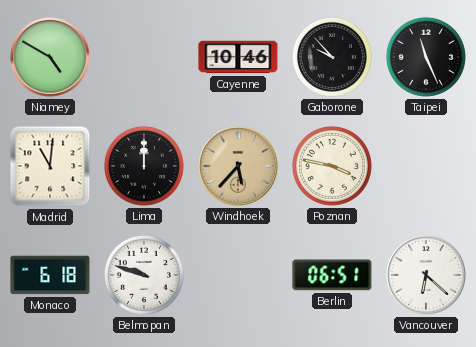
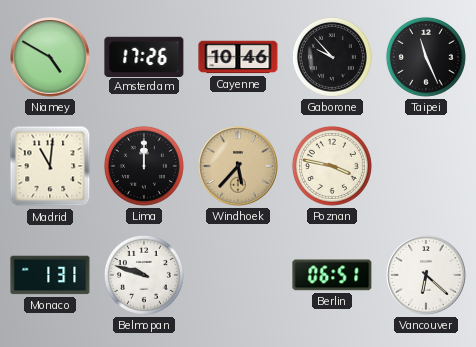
Amsterdam: none -> 17:26 (144, 56)
Monaco: 6:18 -> 1:31 (50, 275)
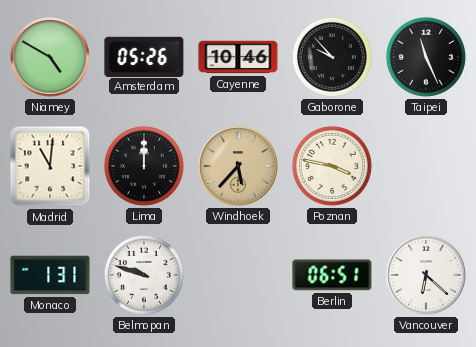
Amsterdam: 17:26 -> 05:26 (144, 56)
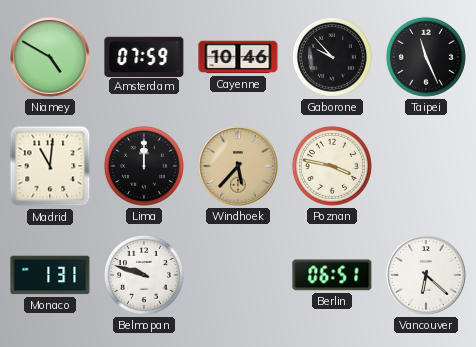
Amsterdam: 05:26 -> 07:59 (144, 56)
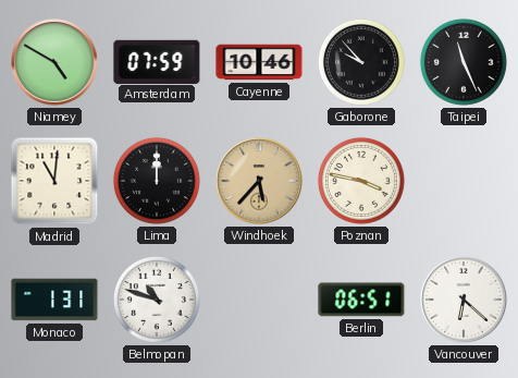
Belmopan: 9:48 -> 10:48 (157, 300)
